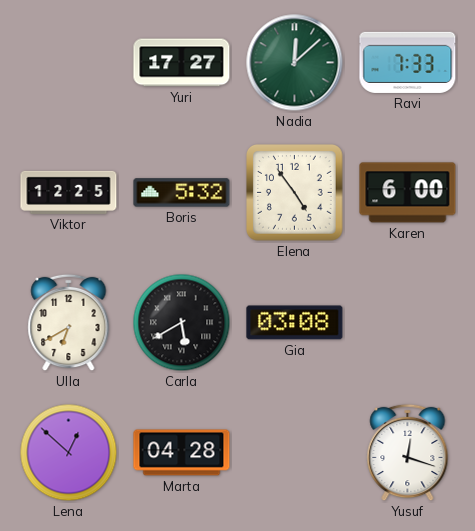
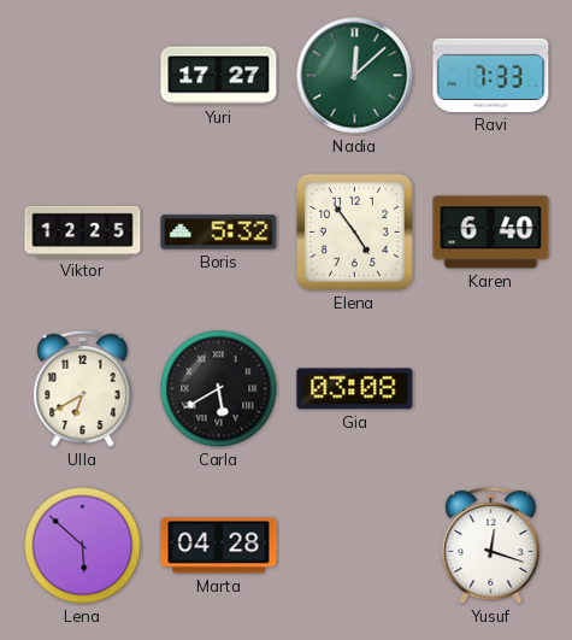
Karen: 6:00 -> 6:40 (491, 233)
Lena: 12:52 -> 5:52 (83, 546)
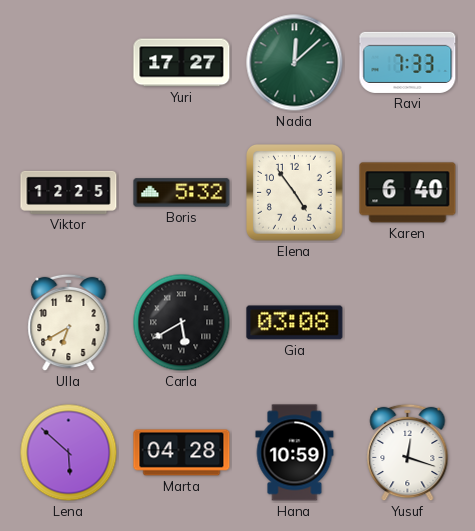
Hana: none -> 10:59 (295, 453)
